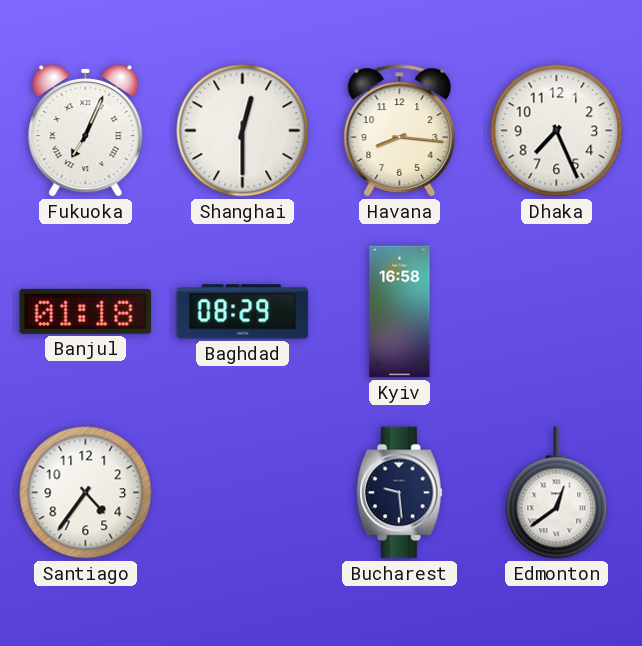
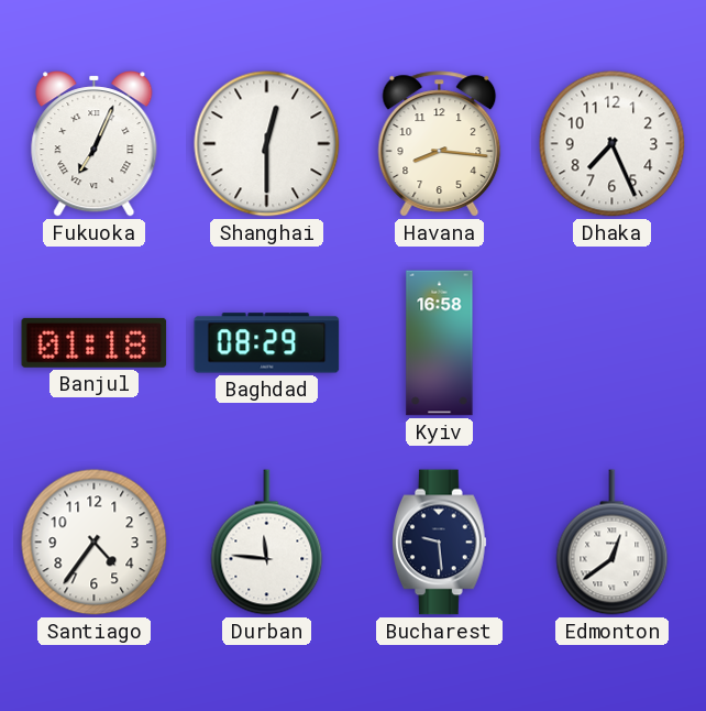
Durban: none -> 11:46 (267, 543)
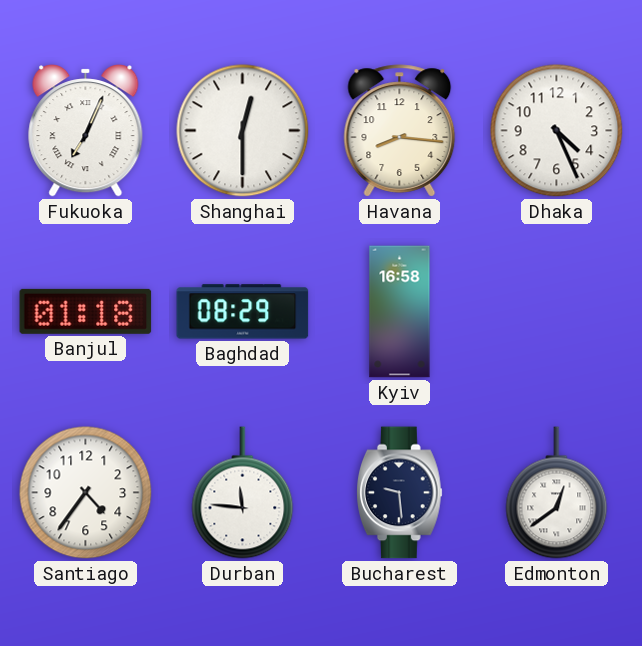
Dhaka: 7:26 -> 4:26 (557, 131)
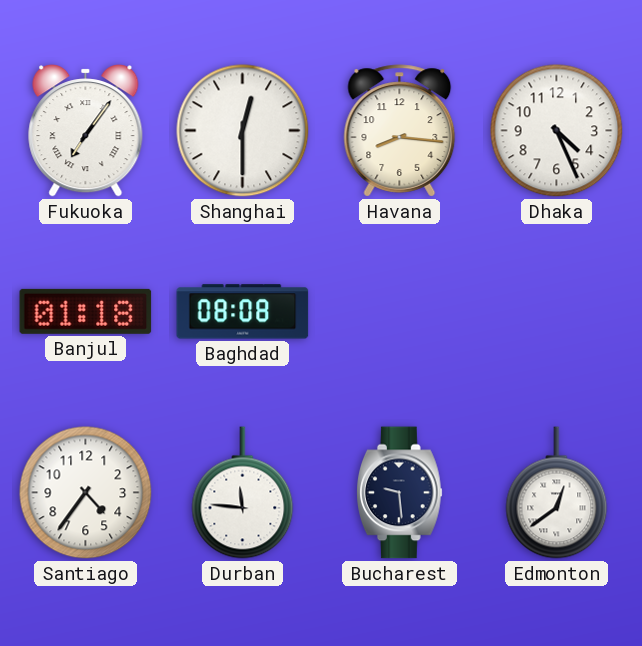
Fukuoka: 7:04 -> 7:06 (86, 131)
Baghdad: 08:29 -> 08:08 (243, 312)
Kyiv: 16:58 -> none (400, 312)
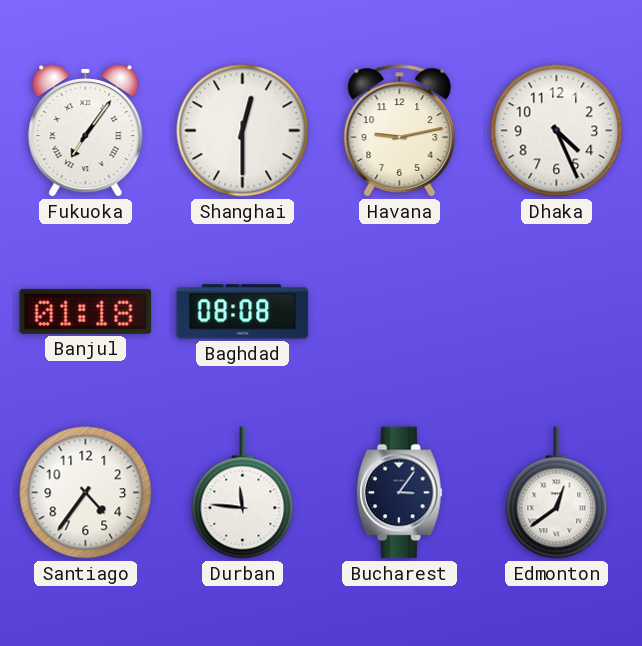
Havana: 8:16 -> 9:13 (400, 131)
Bucharest: 9:29 -> 3:06 (400, 493)
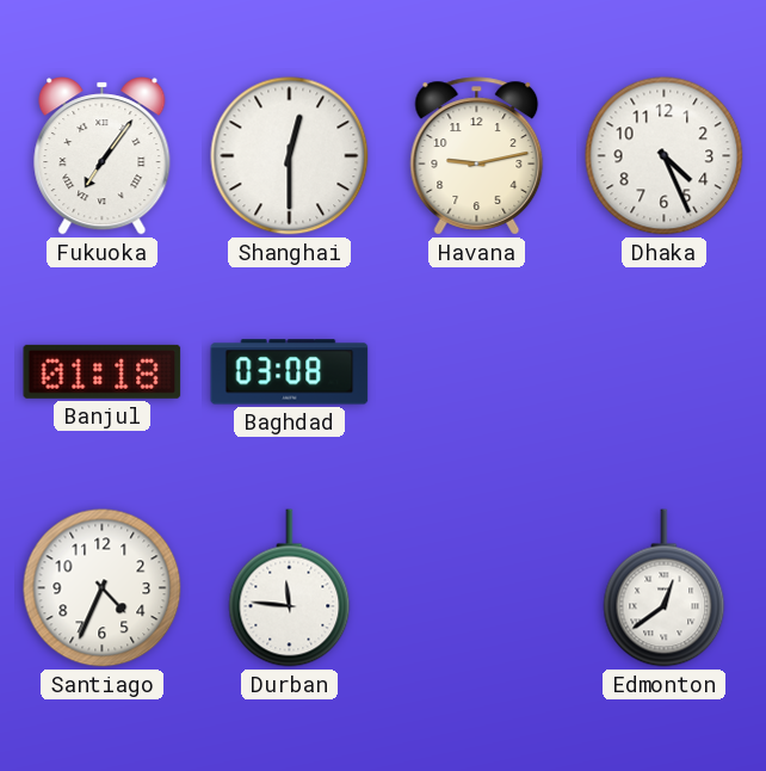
Baghdad: 08:08 -> 03:08 (290, 372)
Santiago: 4:36 -> 4:34 (103, 588)
Bucharest: 3:06 -> none (400, 493)
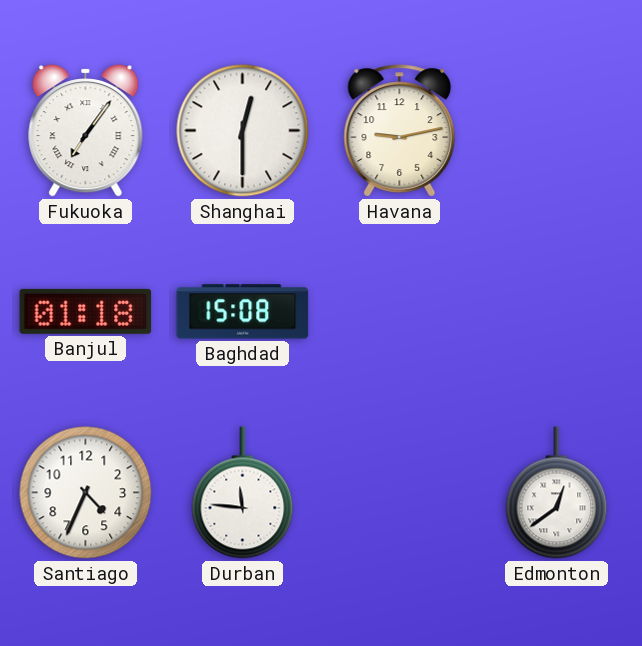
Dhaka: 4:26 -> none (665, 156)
Baghdad: 03:08 -> 15:08 (243, 312)
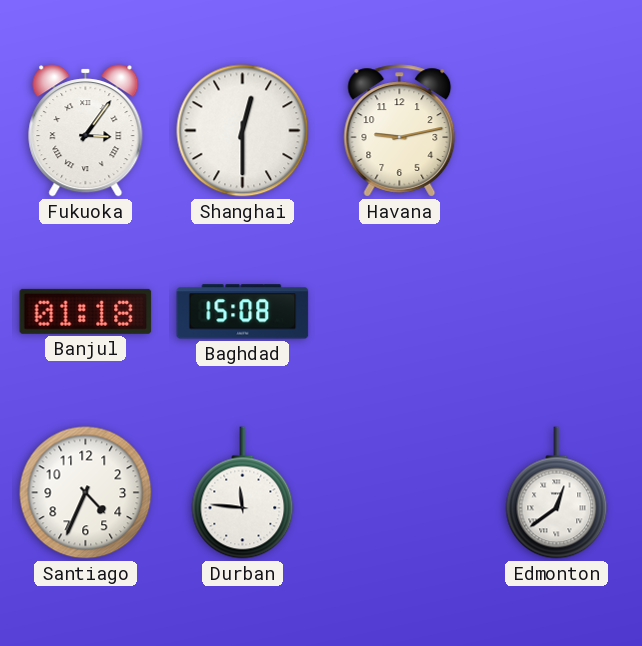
Fukuoka: 7:06 -> 3:06 (86, 131)
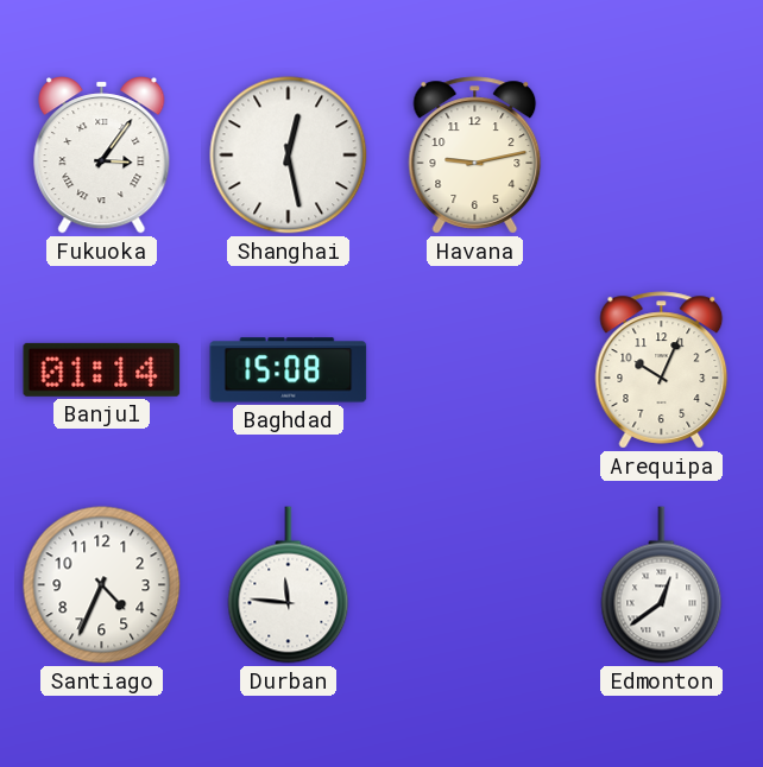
Shanghai: 12:30 -> 12:28 (289, 156)
Banjul: 01:18 -> 01:14 (102, 369)
Arequipa: none -> 10:04 (662, 370)
